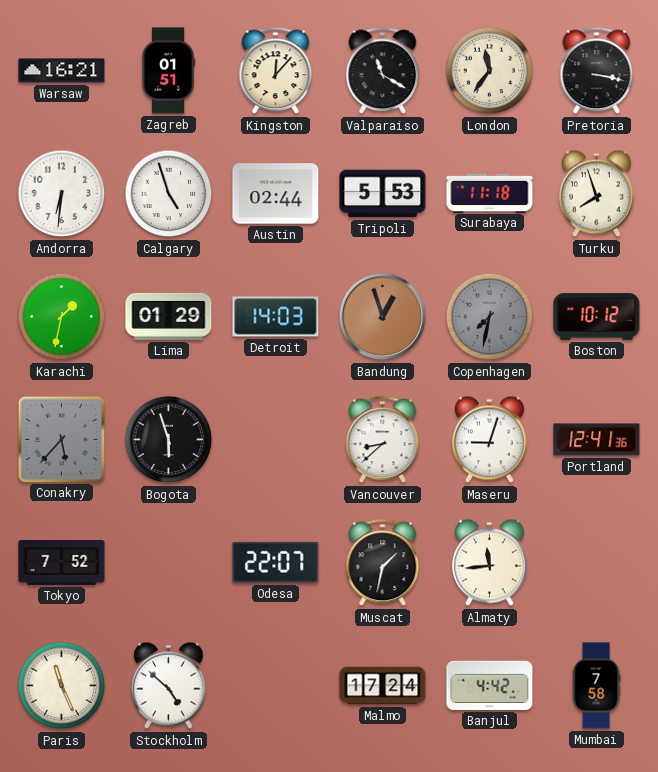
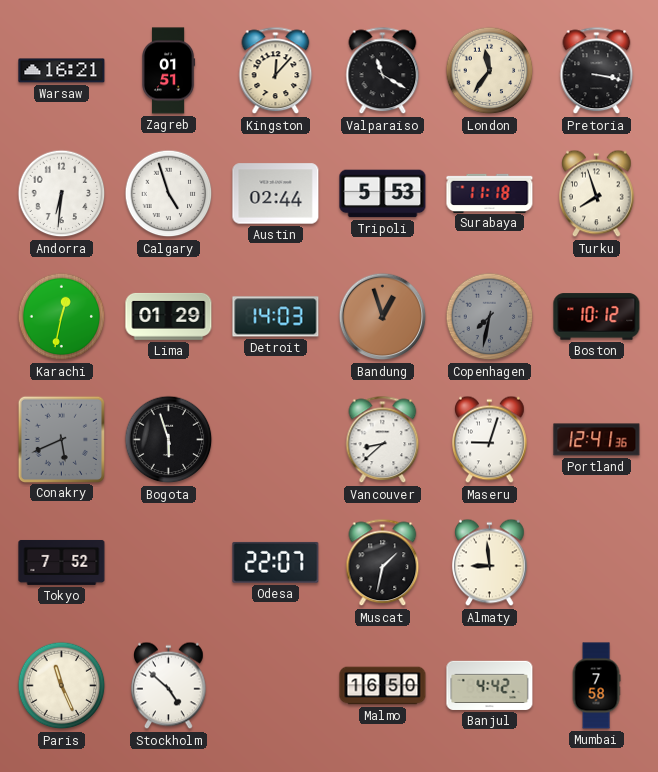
Karachi: 1:32 -> 12:32 (62, 317)
Conakry: 5:37 -> 5:41 (61, 439)
Almaty: 11:44 -> 8:59 (490, 563)
Malmo: 17:24 -> 16:50 (383, 686)
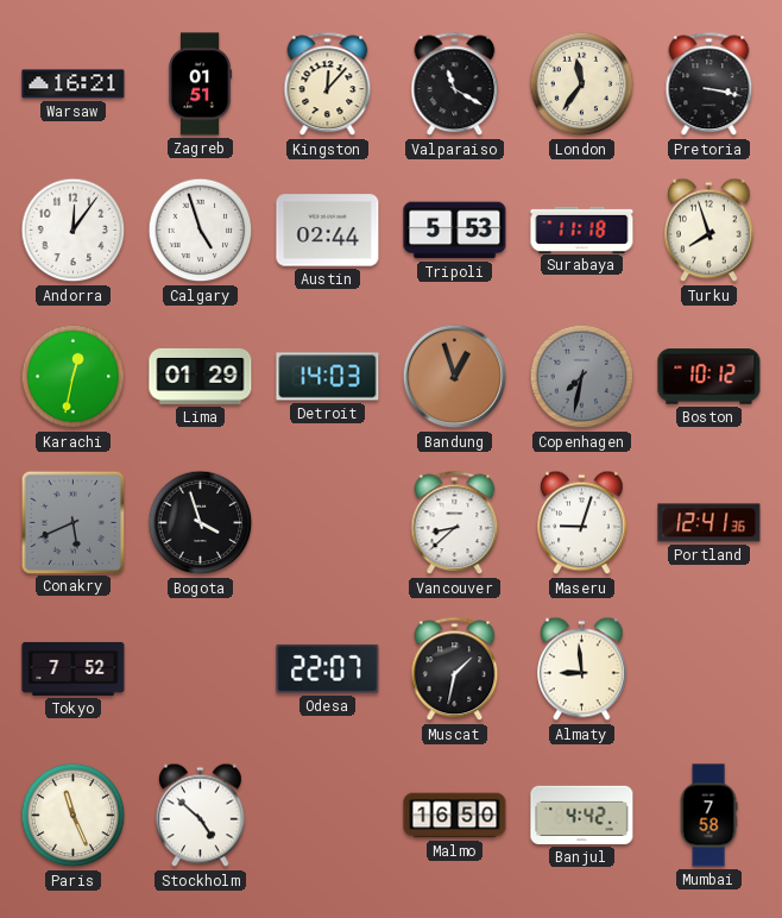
Andorra: 6:31 -> 12:06 (74, 231)
Bogota: 5:57 -> 3:57 (201, 523)
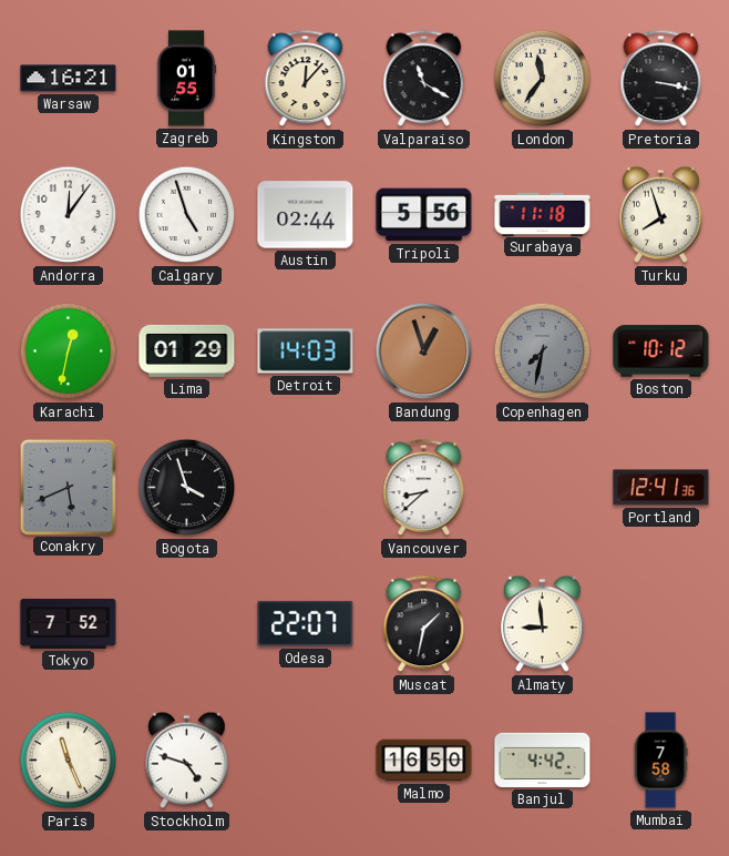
Zagreb: 01:51 -> 01:55 (186, 79)
Tripoli: 5:53 -> 5:56 (424, 215)
Maseru: 9:03 -> none (582, 523)
Stockholm: 4:52 -> 4:48 (187, 761)
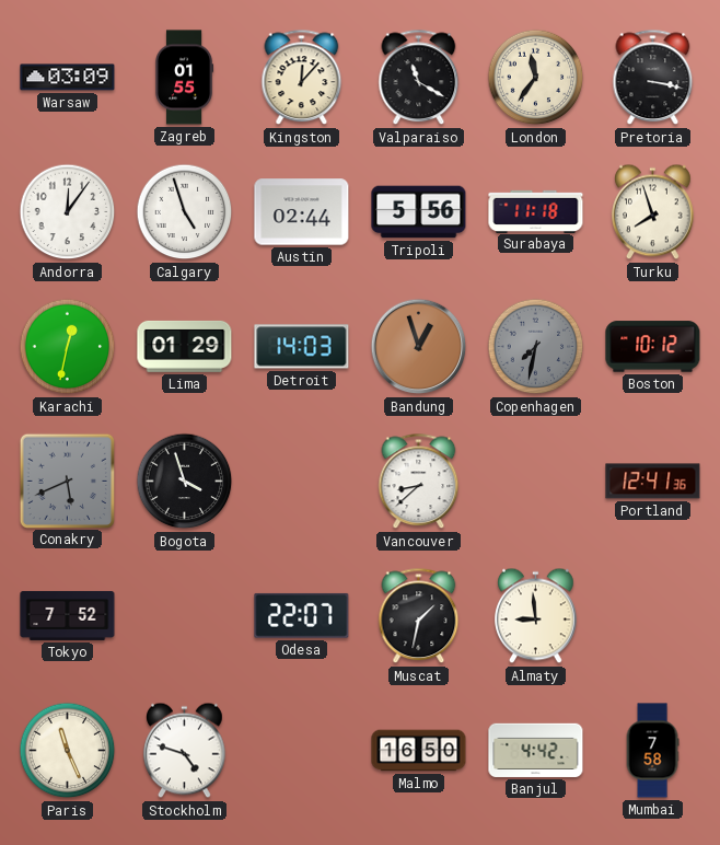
Warsaw: 16:21 -> 03:09 (68, 78)
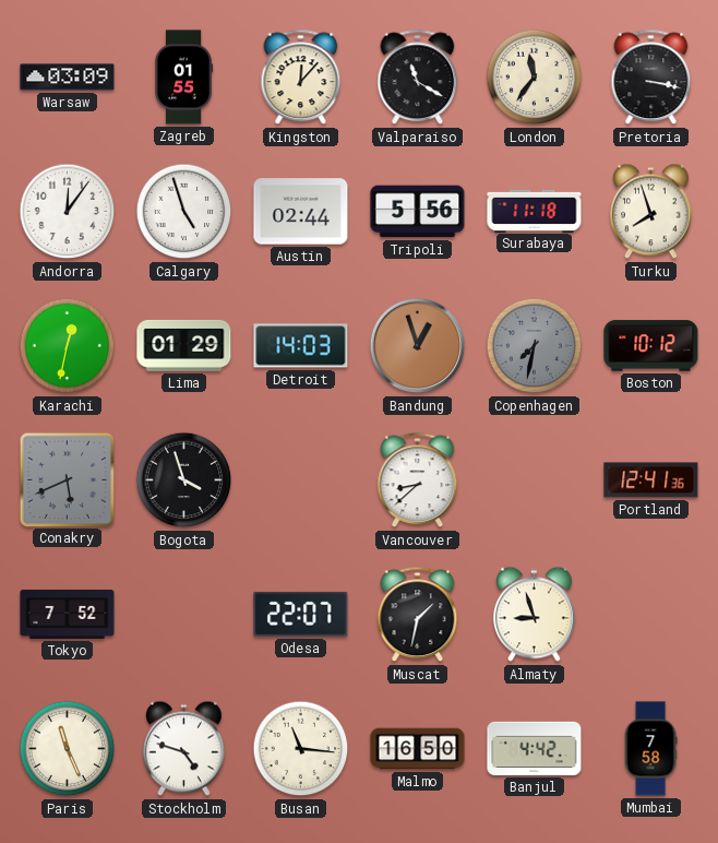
Almaty: 8:59 -> 8:57 (535, 615)
Busan: none -> 11:16 (301, 749)
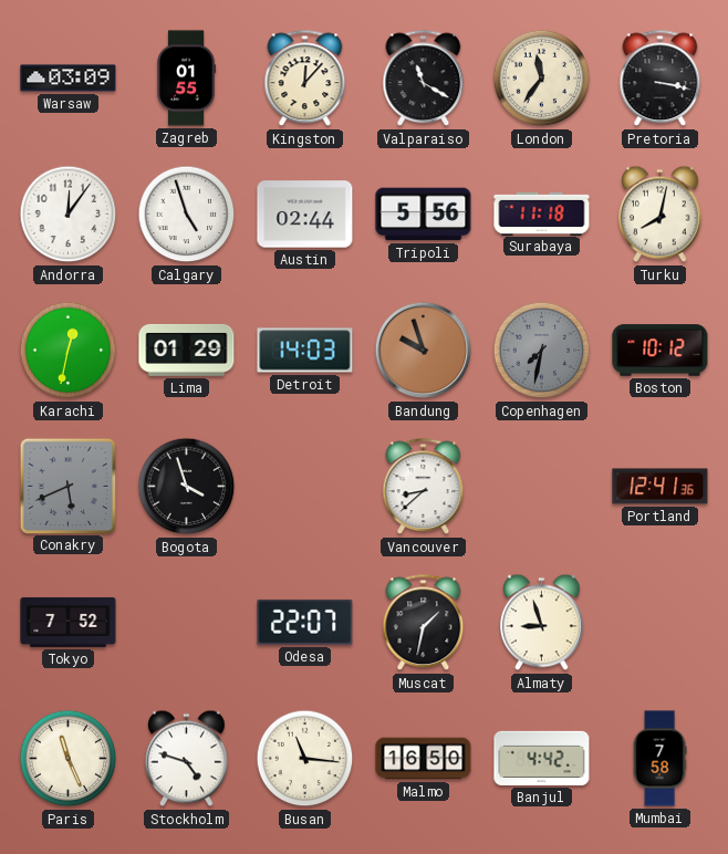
Turku: 7:57 -> 8:02 (661, 215)
Bandung: 12:57 -> 9:57 (424, 351)
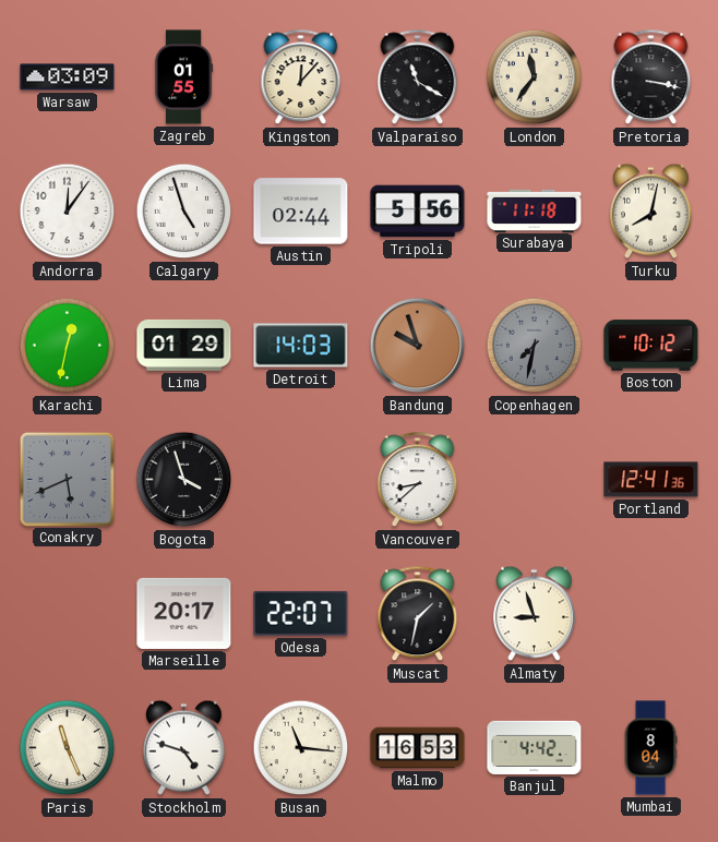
Tokyo: 7:52 -> none (69, 622)
Marseille: none -> 20:17 (184, 613)
Malmo: 16:50 -> 16:53 (418, 748)
Mumbai: 7:58 -> 8:04 (650, 748)
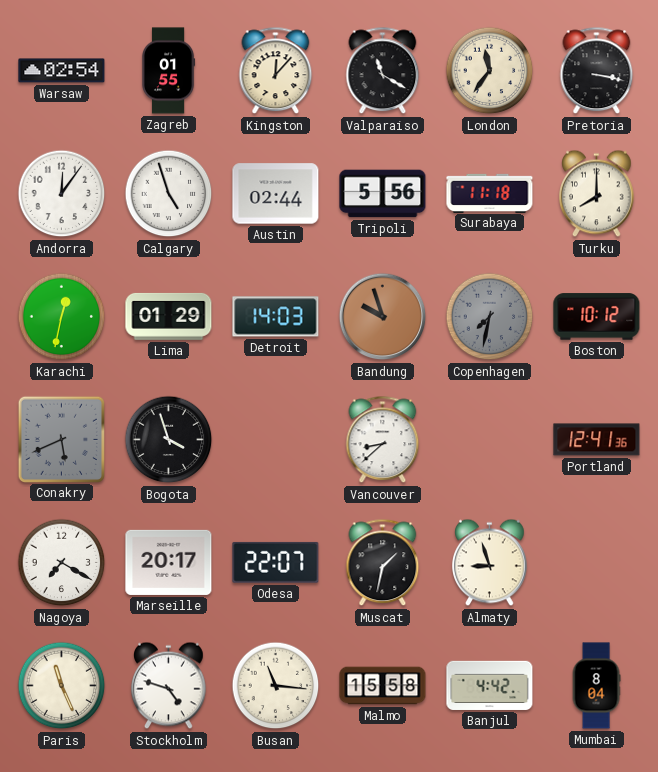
Warsaw: 03:09 -> 02:54 (62, 71)
Turku: 8:02 -> 8:00 (597, 194)
Nagoya: none -> 7:20 (62, 563)
Malmo: 16:53 -> 15:58 (383, 686)
